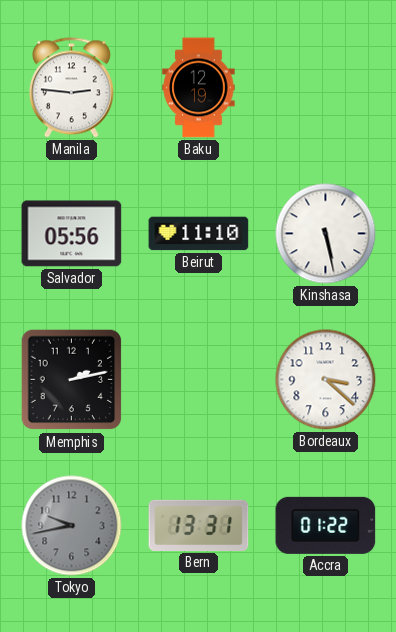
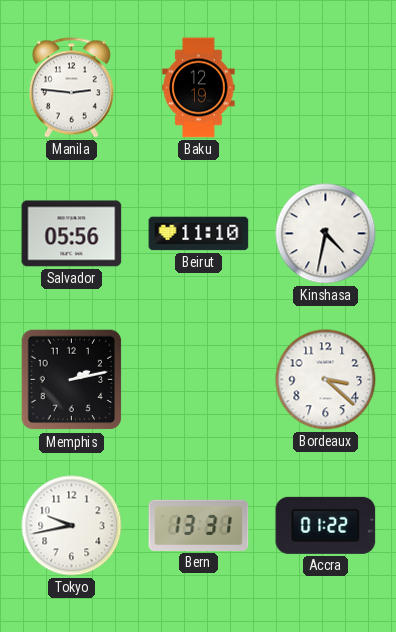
Kinshasa: 5:28 -> 4:32 (326, 234)
Tokyo dial: grey -> white (72, 526)
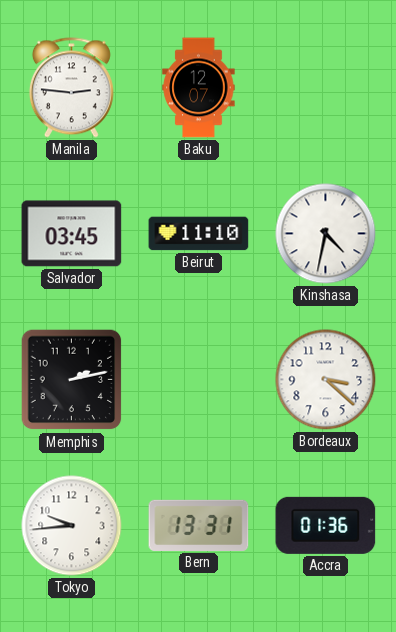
Baku: 12:19 -> 12:07 (199, 88)
Salvador: 05:56 -> 03:45 (72, 234)
Tokyo: 9:43 -> 9:44 (72, 526)
Accra: 01:22 -> 01:36 (326, 525)
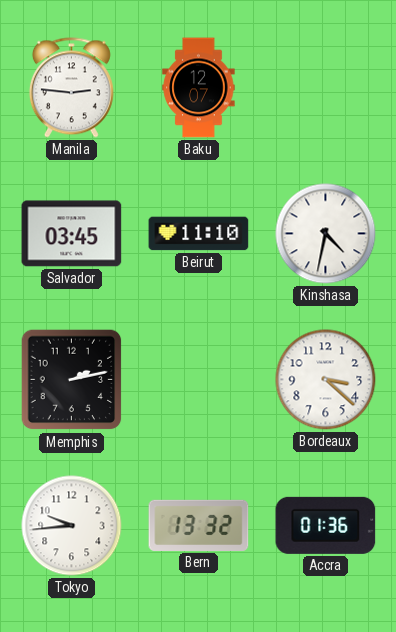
Bern: 13:31 -> 13:32 (199, 525)
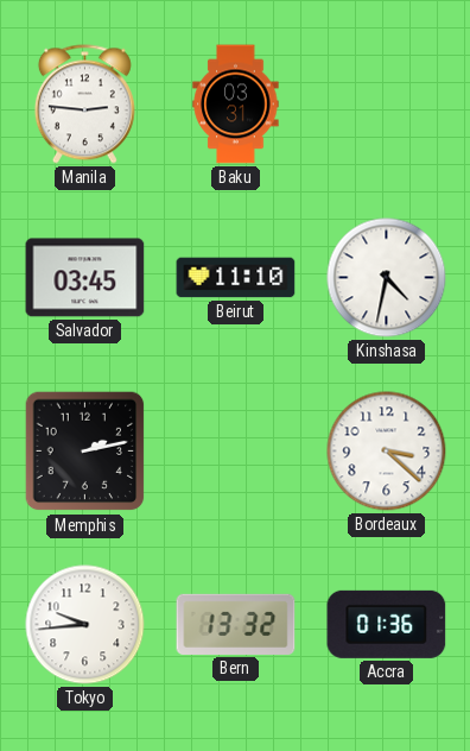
Baku: 12:07 -> 03:31 (236, 105)
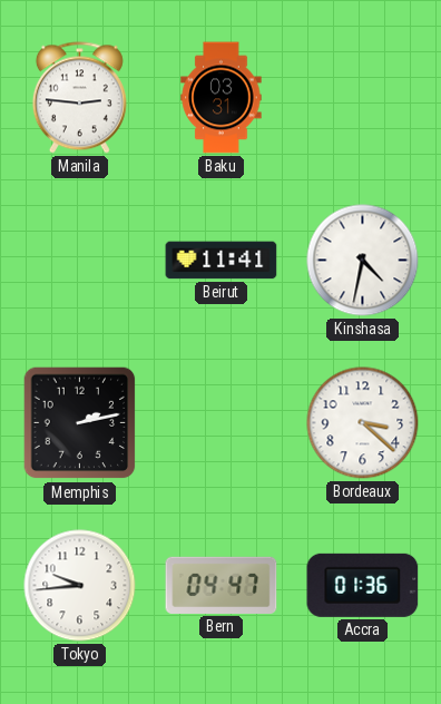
Salvador: 03:45 -> none (85, 278)
Beirut: 11:10 -> 11:41 (222, 261)
Bern: 13:32 -> 04:47 (222, 585)
